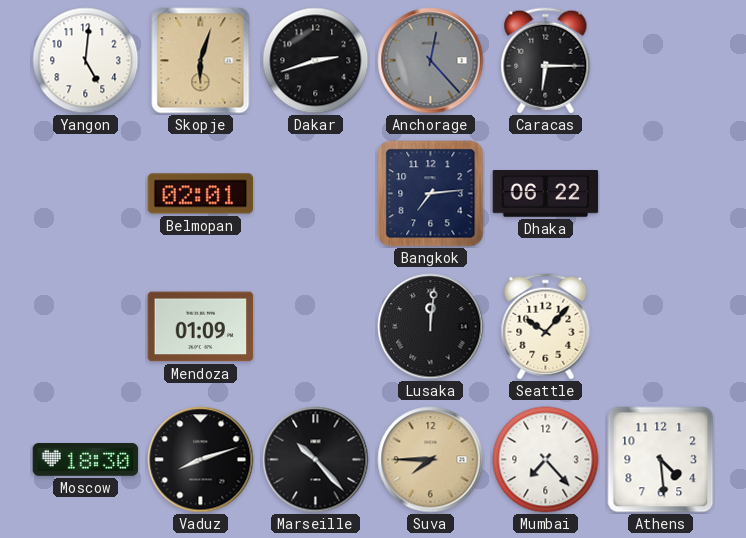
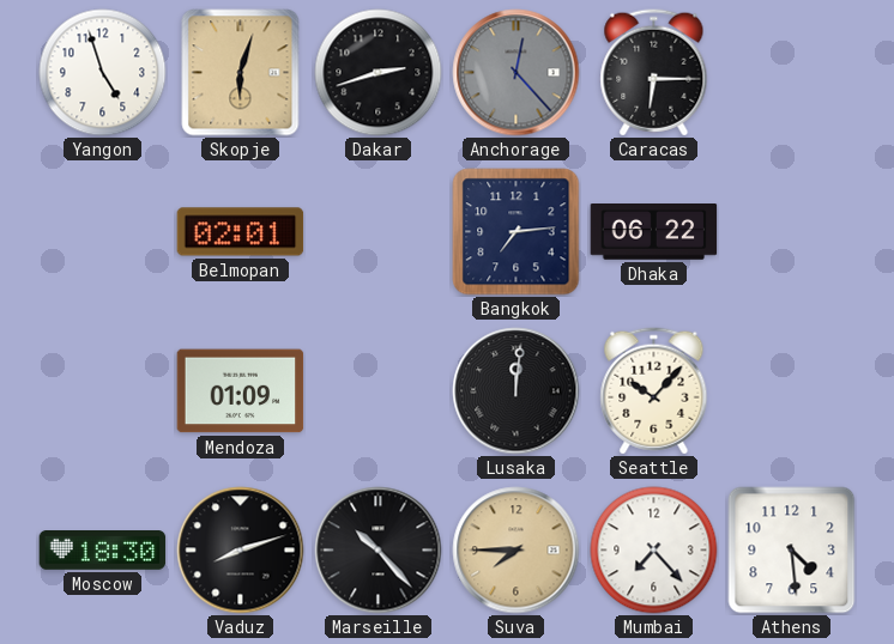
Yangon: 5:01 -> 4:57 (103, 73)
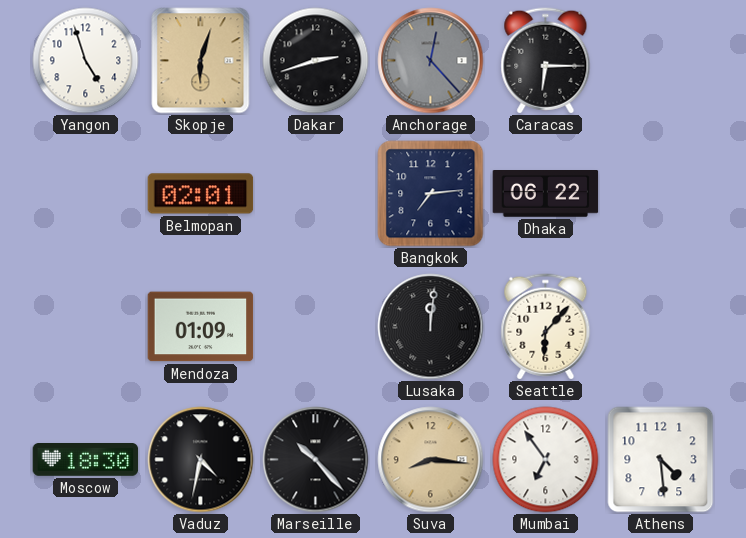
Seattle: 10:07 -> 6:07 (546, 327)
Vaduz: 8:12 -> 4:32 (201, 460)
Suva: 7:45 -> 8:16 (431, 460)
Mumbai: 7:23 -> 6:54 (546, 460)
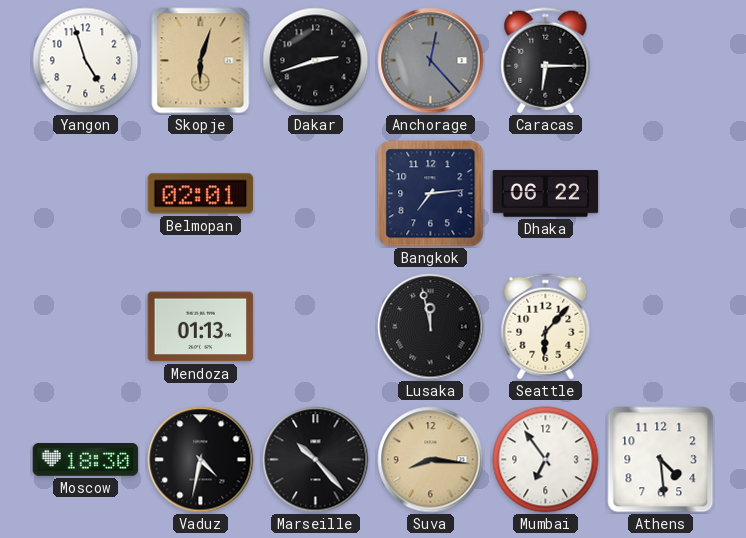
Mendoza: 01:09 -> 01:13 (201, 327)
Lusaka: 12:01 -> 11:58 (431, 327)
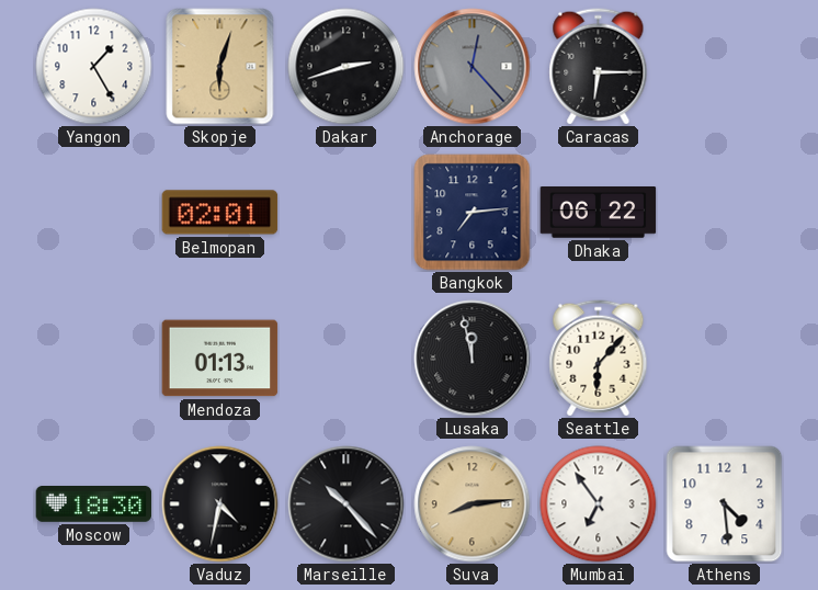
Yangon: 4:57 -> 1:25 (94, 67)
Suva: 8:16 -> 8:14 (473, 504)
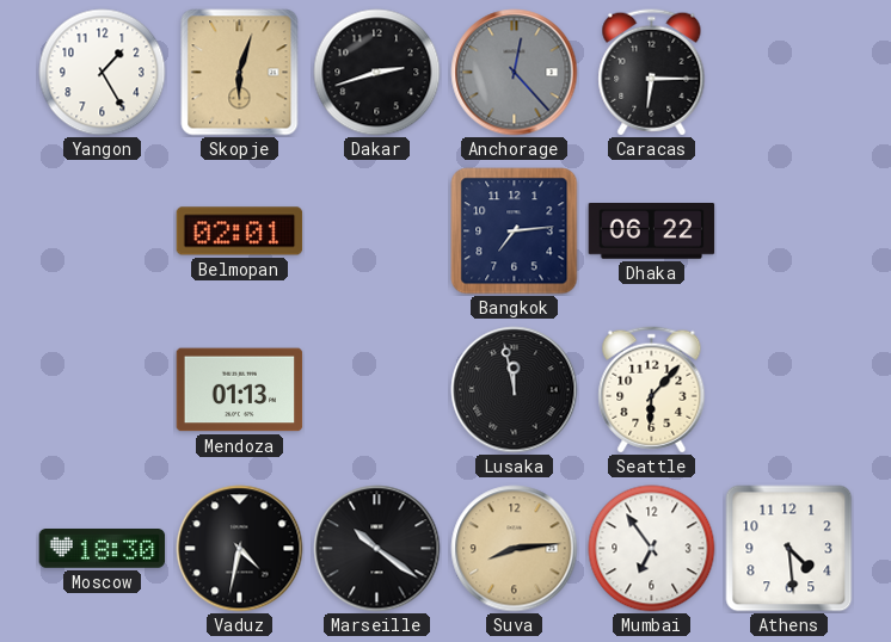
Marseille: 10:23 -> 10:21 (377, 549)
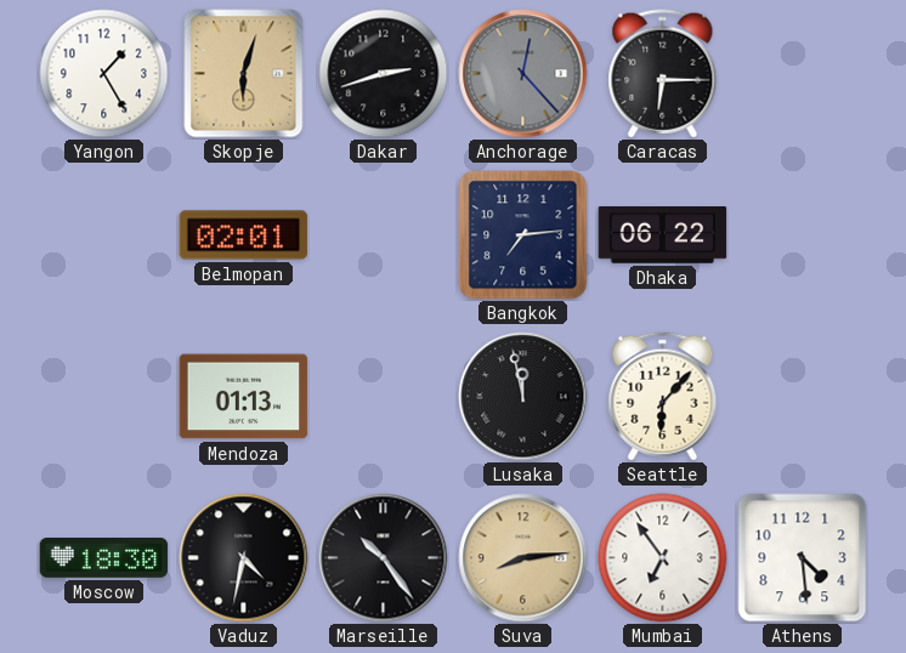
Marseille: 10:21 -> 10:24 (384, 558)
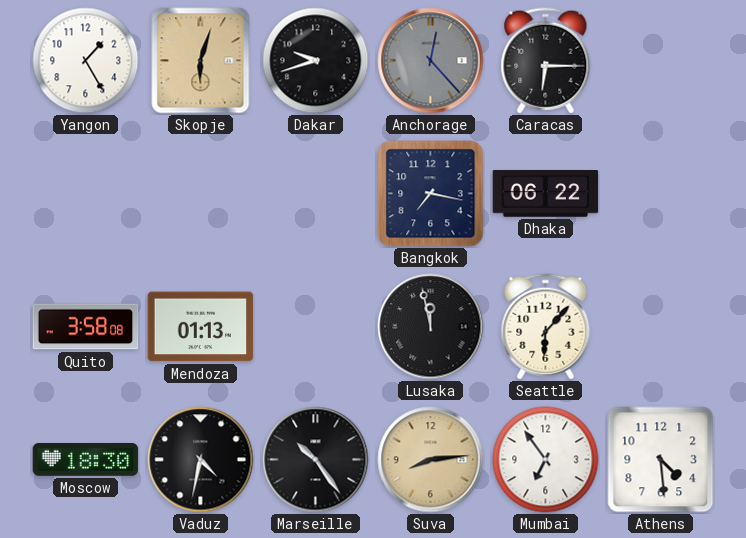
Dakar: 2:42 -> 9:42 (316, 61)
Belmopan: 02:01 -> none (244, 235)
Bangkok: 7:14 -> 7:17 (431, 194)
Quito: none -> 3:58 (86, 327)
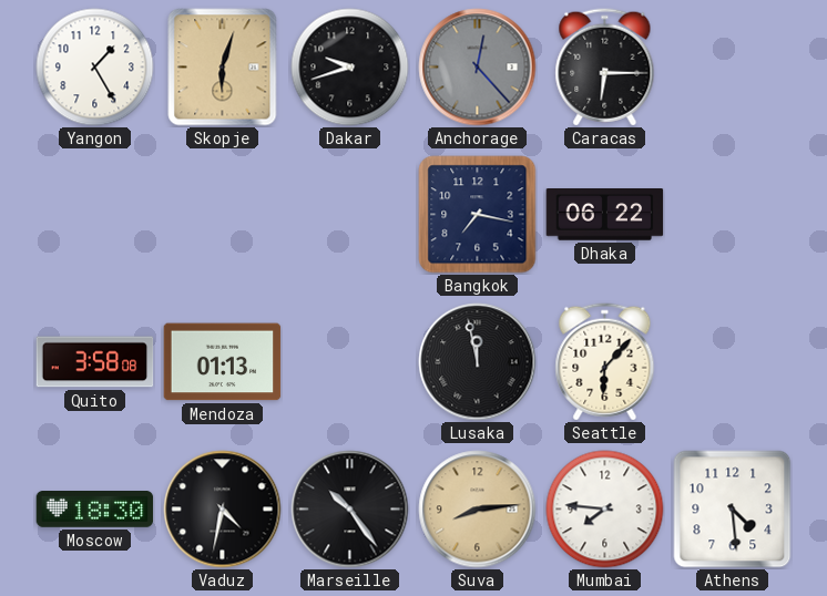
Mumbai: 6:54 -> 7:46 (605, 510)
